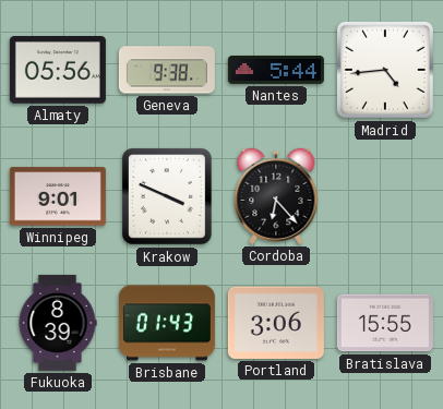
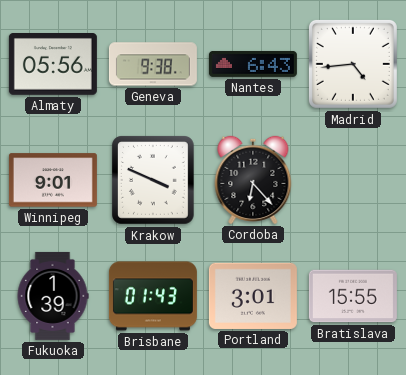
Nantes: 5:44 -> 6:43 (253, 64)
Fukuoka: 8:39 -> 1:39 (53, 296)
Portland: 3:06 -> 3:01 (253, 296)
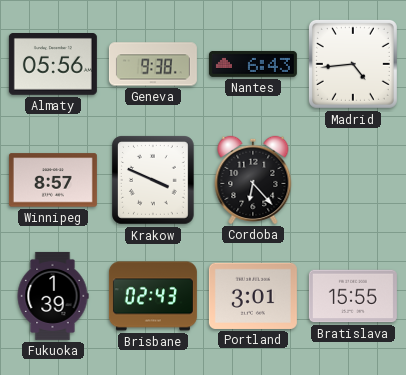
Winnipeg: 9:01 -> 8:57 (53, 180)
Brisbane: 01:43 -> 02:43 (153, 296)
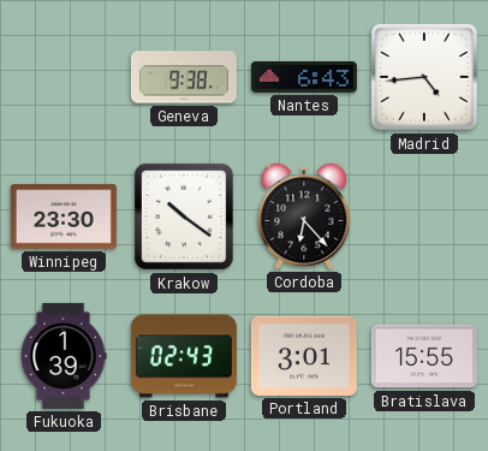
Almaty: 05:56 -> none (53, 65)
Winnipeg: 8:57 -> 23:30 (64, 216)
Krakow: 3:49 -> 10:21 (185, 218)
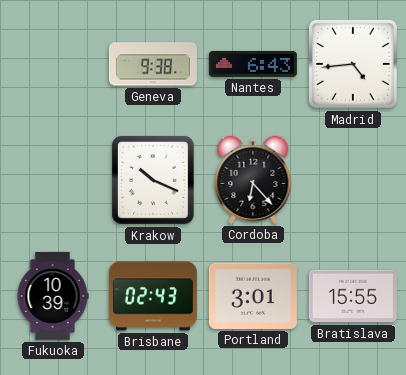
Winnipeg: 23:30 -> none (64, 216)
Krakow: 10:21 -> 10:19 (154, 181)
Fukuoka: 1:39 -> 10:39 (53, 296)
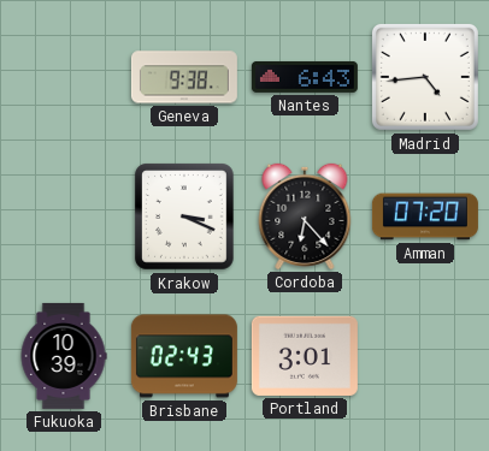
Krakow: 10:19 -> 3:19 (185, 218)
Amman: none -> 07:20 (425, 216)
Bratislava: 15:55 -> none (353, 296)
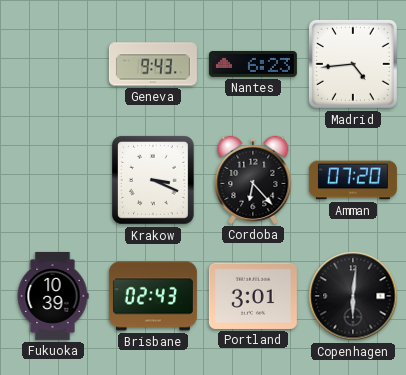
Geneva: 9:38 -> 9:43 (153, 64)
Nantes: 6:43 -> 6:23 (253, 64)
Copenhagen: none -> 6:01 (353, 296)
